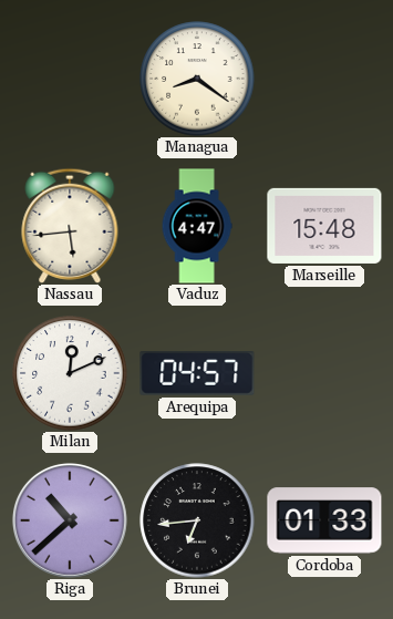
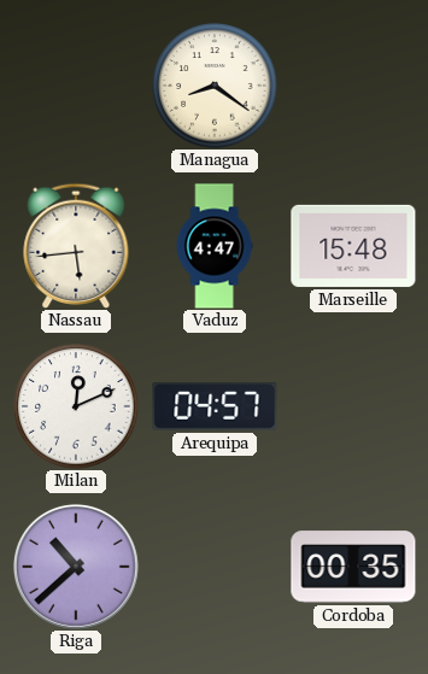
Brunei: 6:44 -> none (197, 520)
Cordoba: 01:33 -> 00:35 (353, 567)
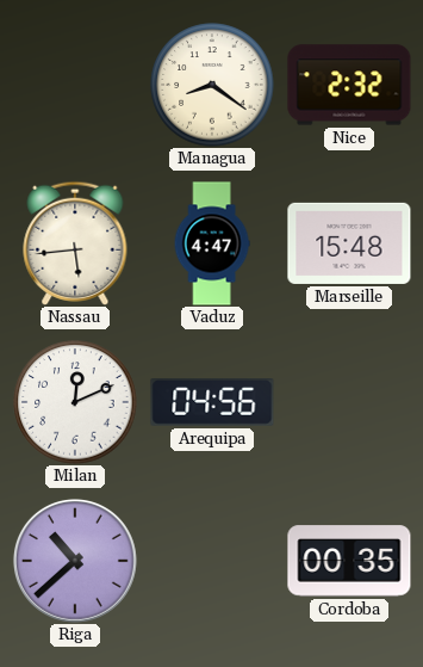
Nice: none -> 2:32 (349, 85)
Arequipa: 04:57 -> 04:56 (212, 403)
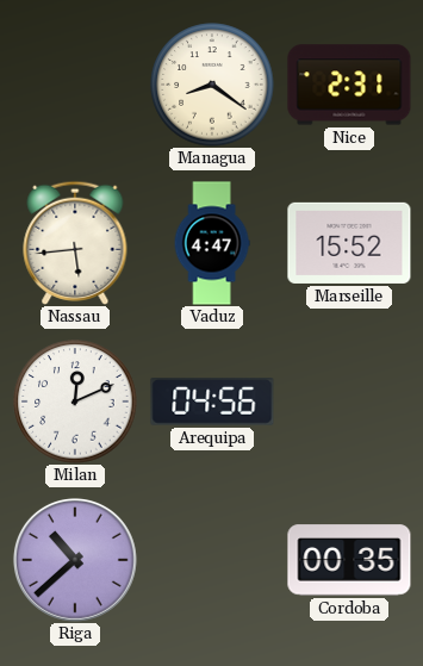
Nice: 2:32 -> 2:31 (349, 85)
Marseille: 15:48 -> 15:52 (349, 243)
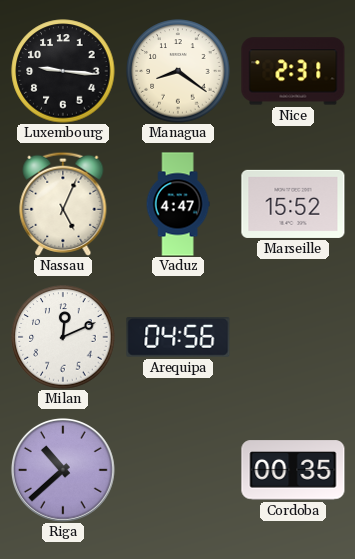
Luxembourg: none -> 9:16 (63, 71)
Nassau: 5:44 -> 5:04 (63, 204)
